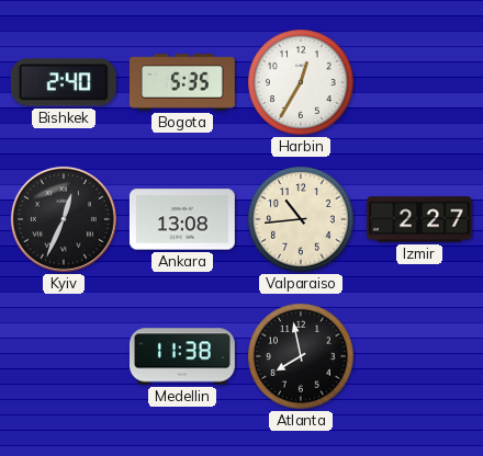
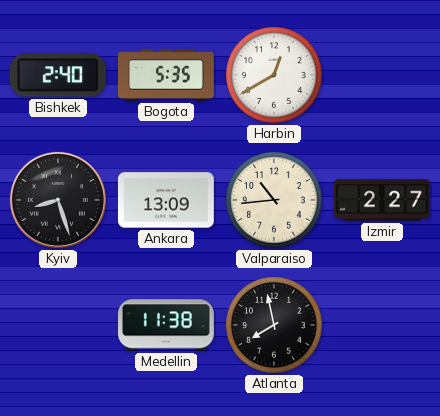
Harbin: 12:35 -> 12:40 (275, 76)
Kyiv: 12:34 -> 8:27 (58, 200)
Ankara: 13:08 -> 13:09 (166, 200)
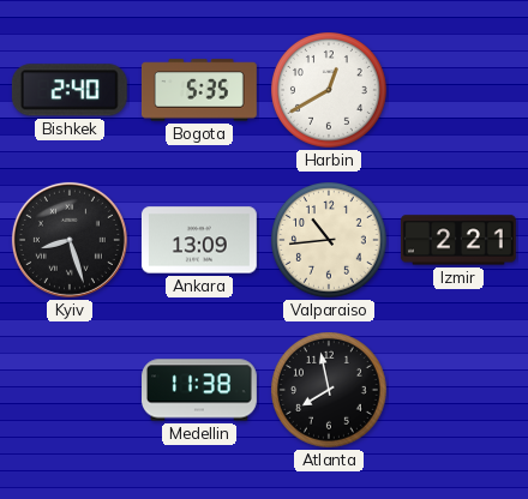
Izmir: 2:27 -> 2:21 (458, 240)
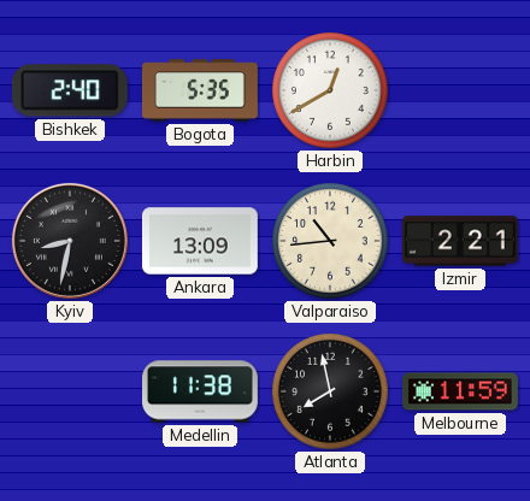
Kyiv: 8:27 -> 8:32 (70, 241)
Melbourne: none -> 11:59 (460, 391)
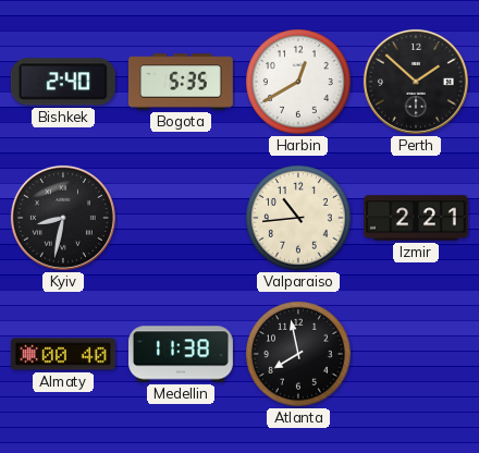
Perth: none -> 1:52 (416, 82)
Ankara: 13:09 -> none (200, 241)
Almaty: none -> 00:40 (63, 354)
Melbourne: 11:59 -> none (460, 391)
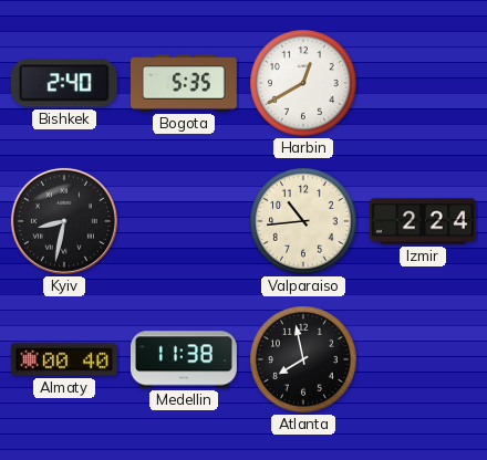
Perth: 1:52 -> none (416, 82)
Izmir: 2:21 -> 2:24 (423, 221)
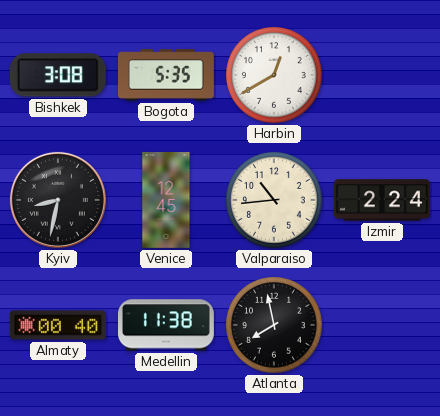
Bishkek: 2:40 -> 3:08 (58, 75)
Venice: none -> 12:45 (166, 201)
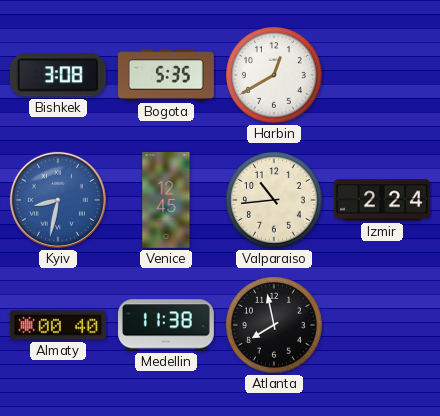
Kyiv dial: black -> blue (58, 200)
